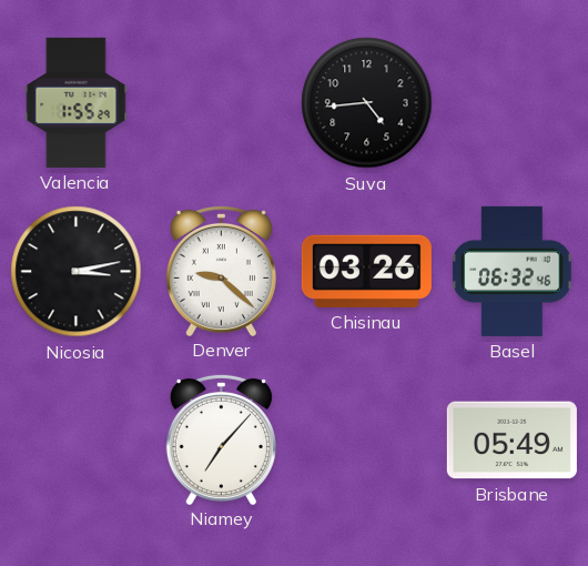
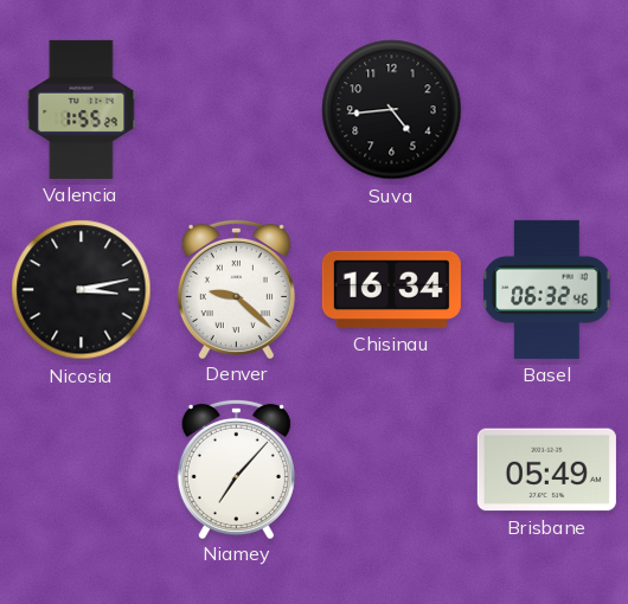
Chisinau: 03:26 -> 16:34 (391, 289)
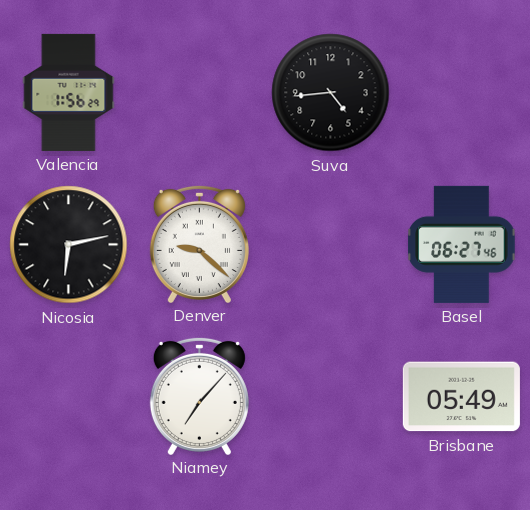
Valencia: 1:55 -> 1:56 (69, 92)
Nicosia: 3:13 -> 6:13 (69, 245)
Chisinau: 16:34 -> none (391, 289)
Basel: 06:32 -> 06:27 (462, 244)
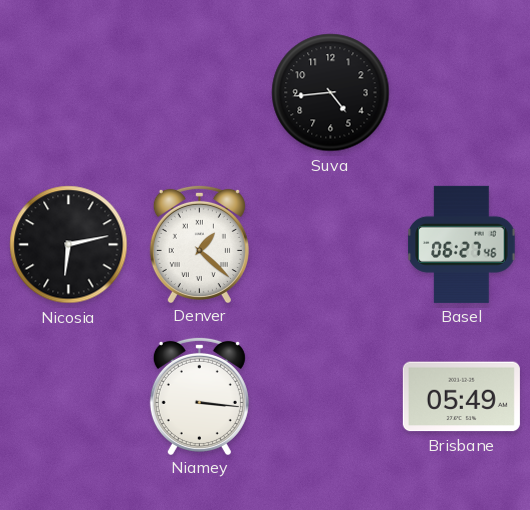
Valencia: 1:56 -> none (69, 92)
Denver: 9:22 -> 1:22 (199, 243)
Niamey: 7:07 -> 3:16 (199, 395)
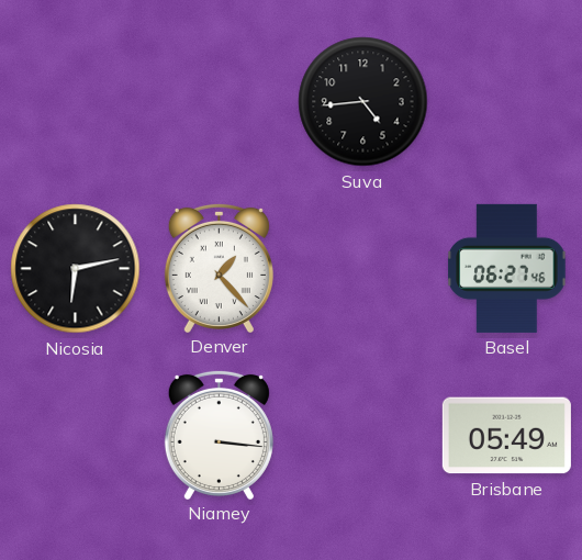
Denver: 1:22 -> 1:23 (219, 267)
